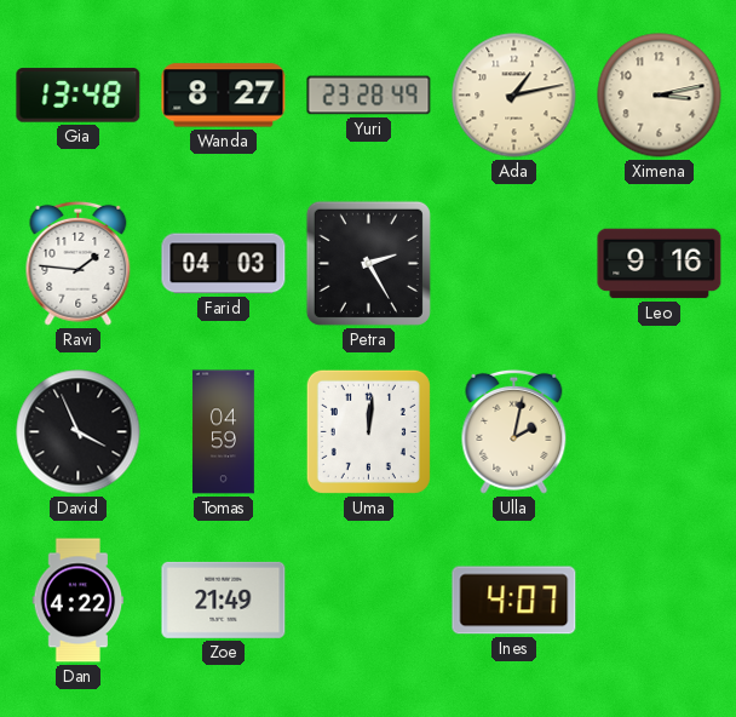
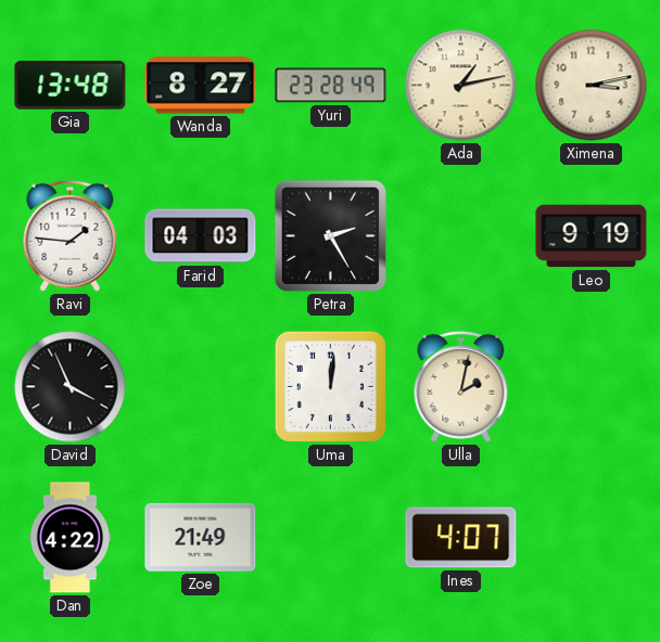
Leo: 9:16 -> 9:19 (592, 236)
Tomas: 04:59 -> none (224, 432)
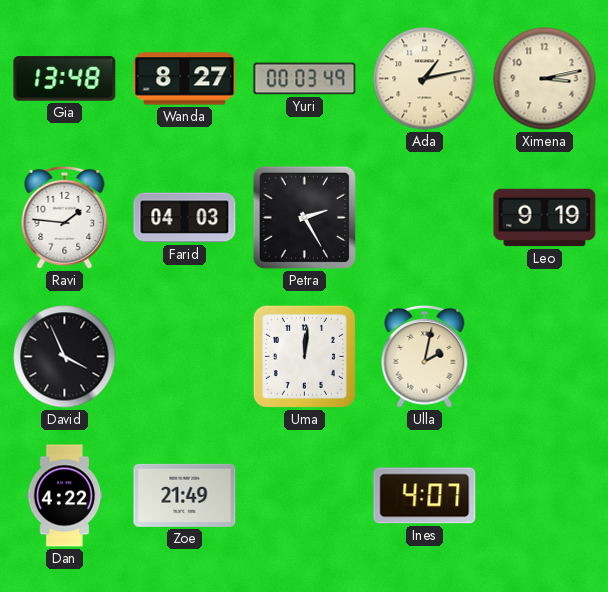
Yuri: 23:28 -> 00:03 (305, 79)
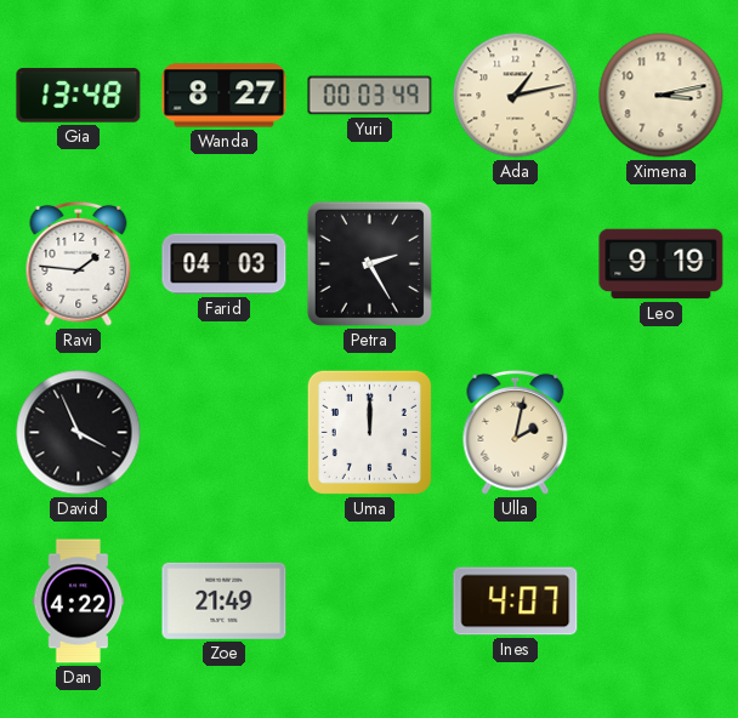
Uma: 12:01 -> 12:00 (369, 432)
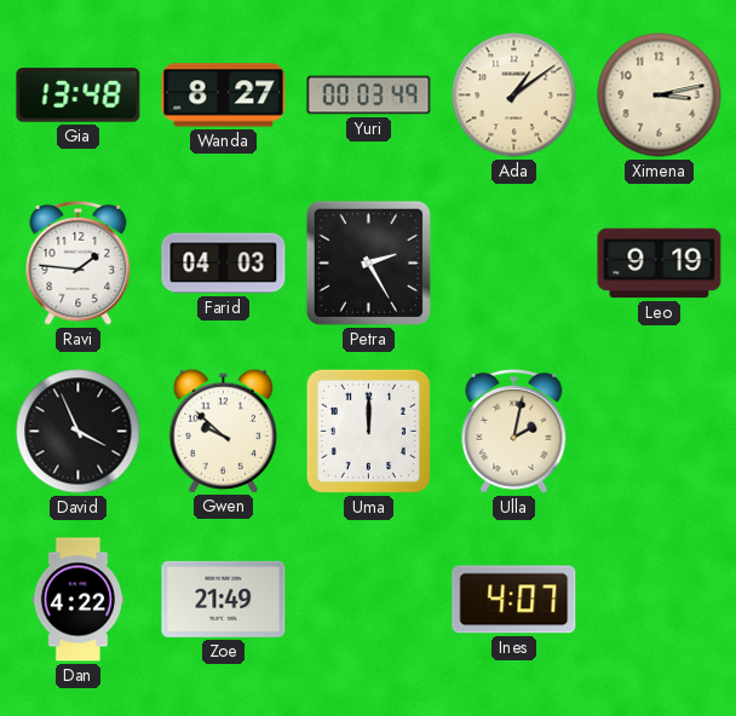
Ada: 1:13 -> 1:09 (514, 96)
Gwen: none -> 9:52 (223, 431)
